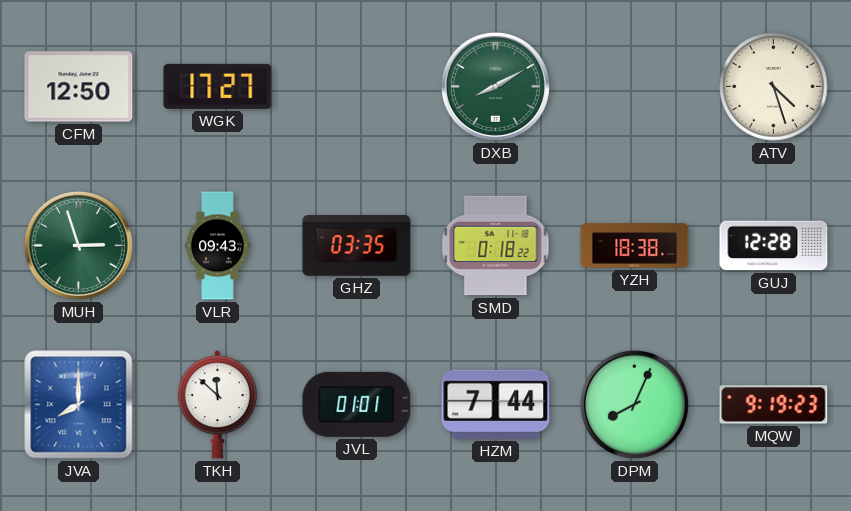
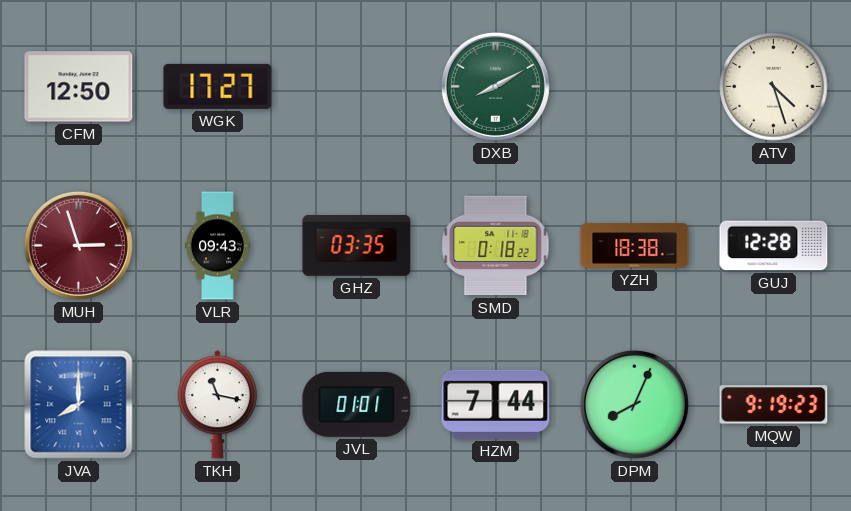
MUH dial: green -> burgundy (78, 245)
TKH: 11:52 -> 11:17 (217, 405)
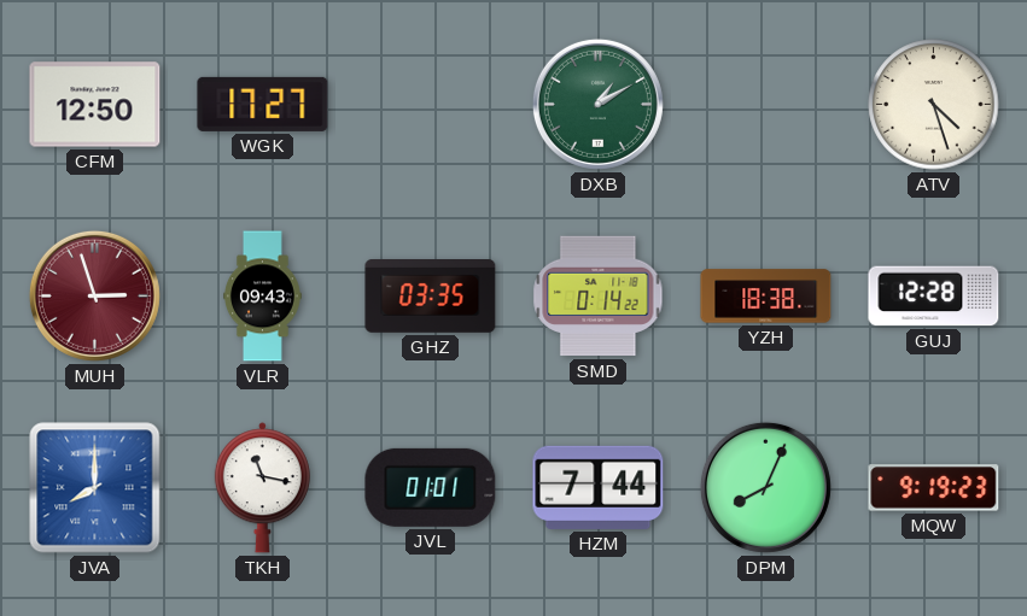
DXB: 8:10 -> 1:10 (597, 104)
SMD: 0:18 -> 0:14 (599, 297)
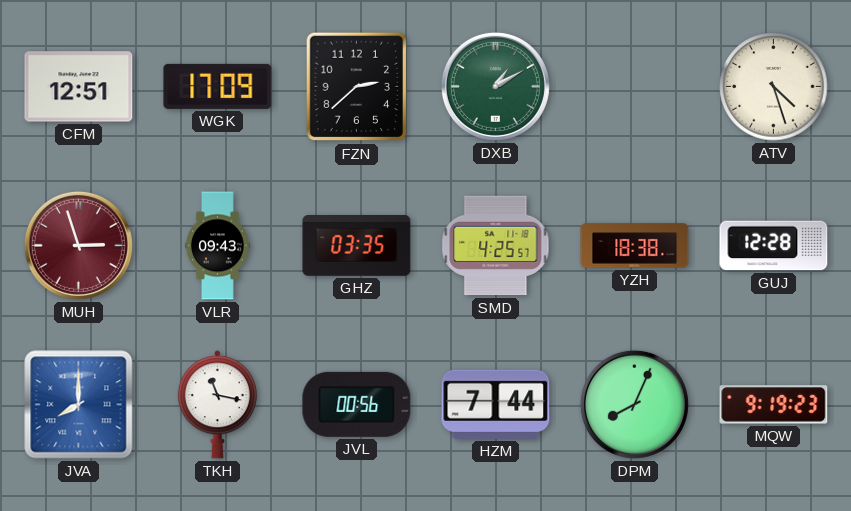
CFM: 12:50 -> 12:51 (79, 87)
WGK: 17:27 -> 17:09 (218, 86)
FZN: none -> 2:38 (357, 87)
SMD: 0:14 -> 4:25 (496, 246)
JVL: 01:01 -> 00:56 (357, 404)
